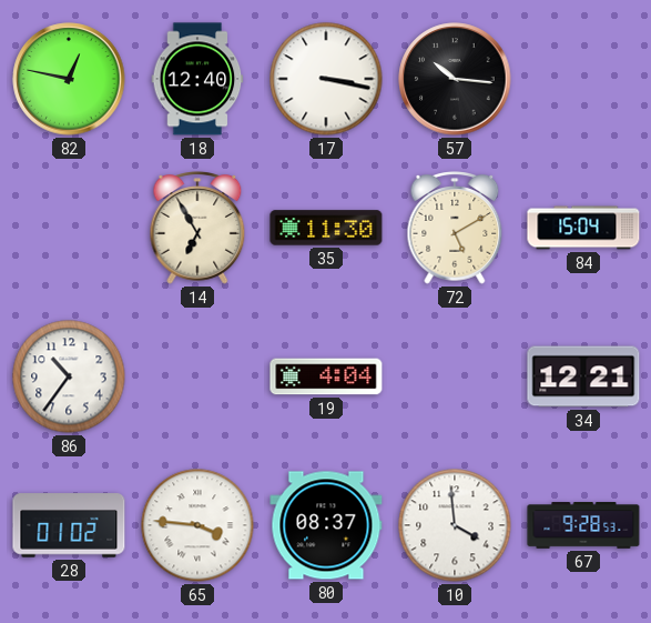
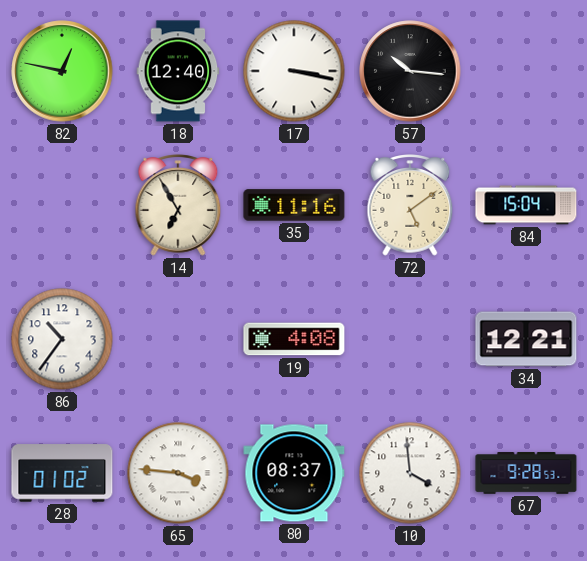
35: 11:30 -> 11:16 (294, 205)
72: 5:10 -> 5:09 (410, 205)
19: 4:04 -> 4:08 (294, 339)
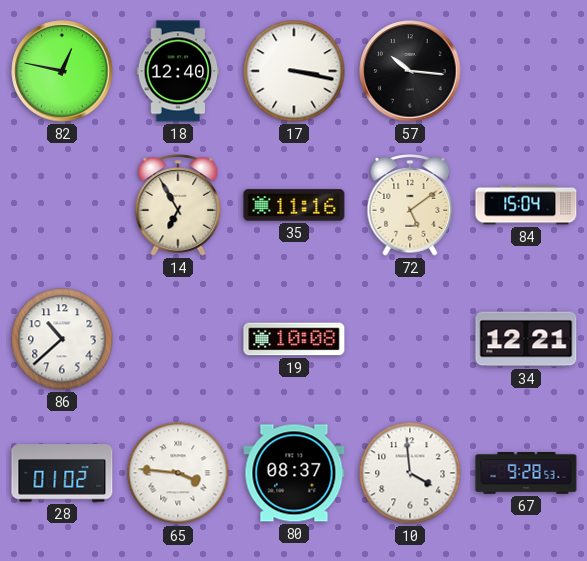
86: 10:36 -> 10:38 (62, 339)
19: 4:08 -> 10:08 (294, 339)
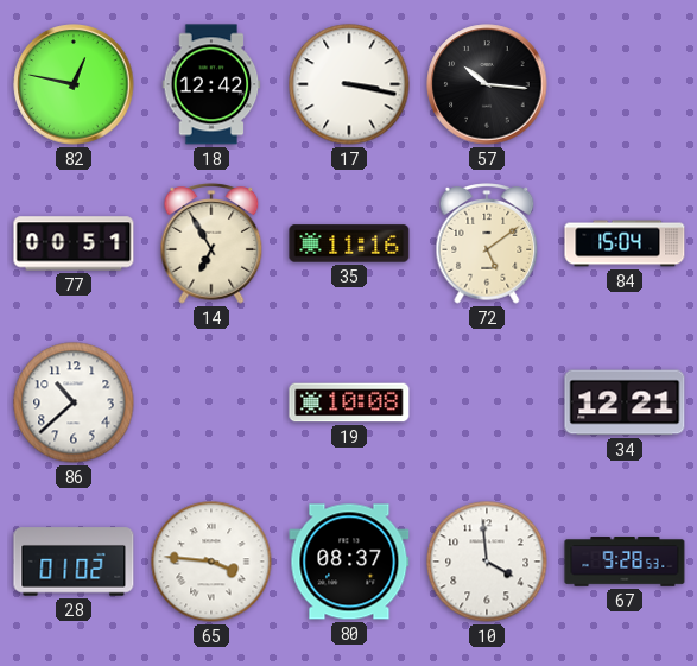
18: 12:40 -> 12:42 (211, 84)
77: none -> 00:51 (74, 243)
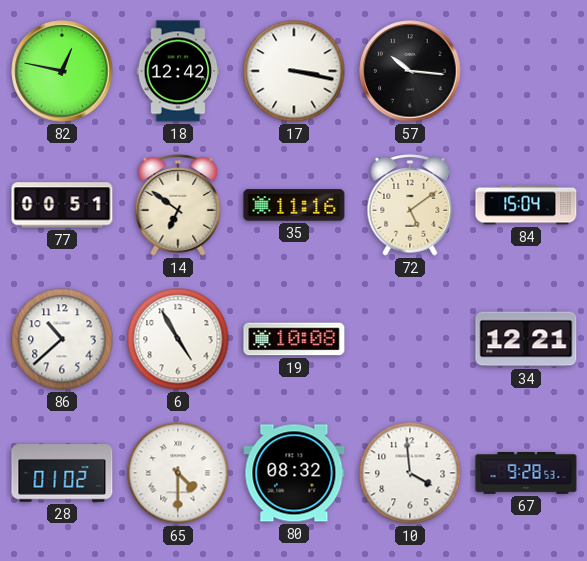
14: 6:55 -> 6:51 (178, 205)
6: none -> 4:55 (178, 339)
65: 3:46 -> 4:30 (178, 473)
80: 08:37 -> 08:32 (294, 473)
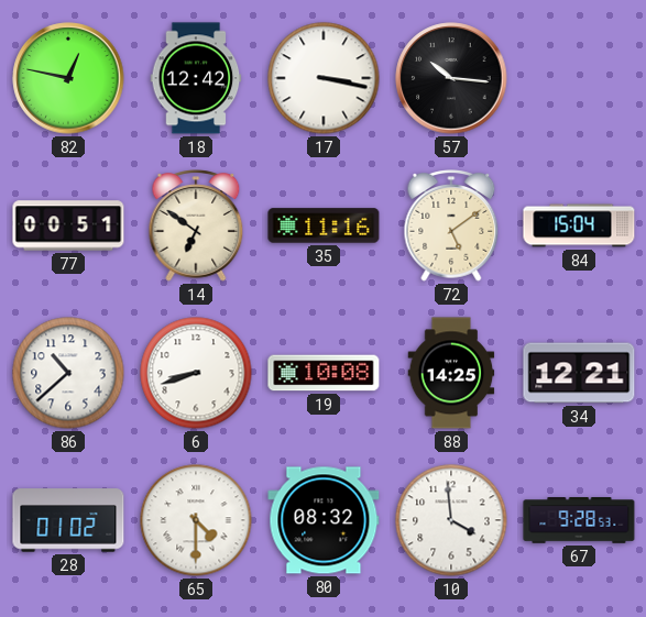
6: 4:55 -> 8:42 (196, 373)
88: none -> 14:25 (451, 373)
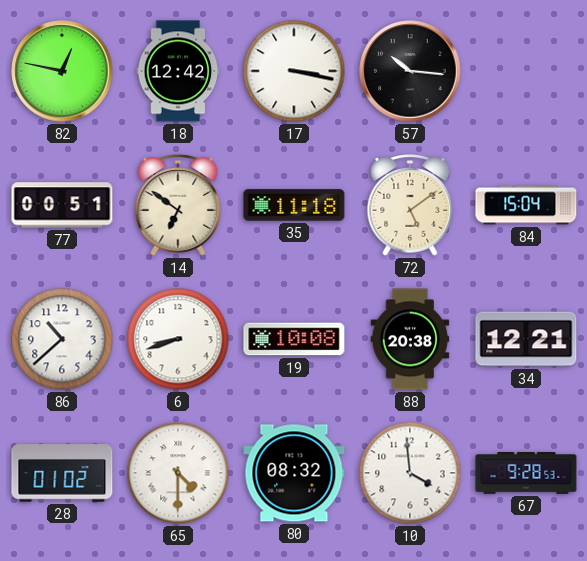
35: 11:16 -> 11:18 (294, 205)
88: 14:25 -> 20:38 (410, 339)
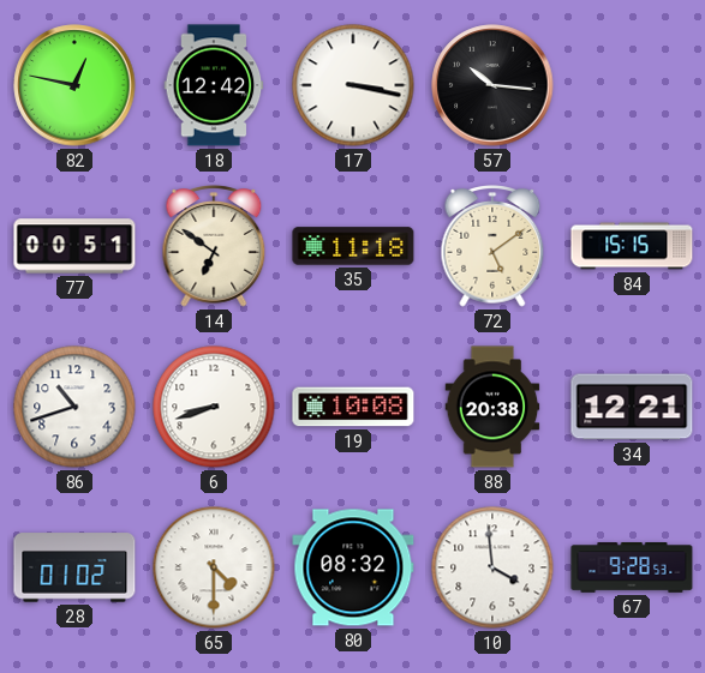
84: 15:04 -> 15:15 (632, 246)
86: 10:38 -> 10:42 (74, 407)
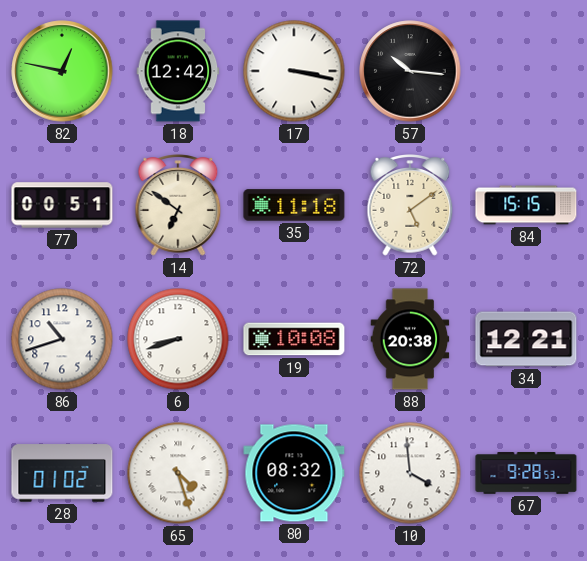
65: 4:30 -> 4:27 (178, 473)
